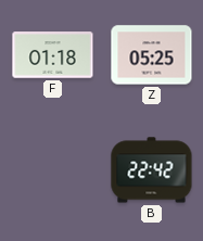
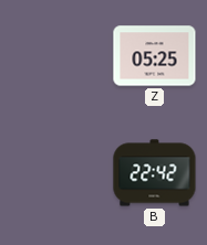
F: 01:18 -> none (53, 55)
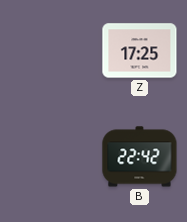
Z: 05:25 -> 17:25 (140, 51)
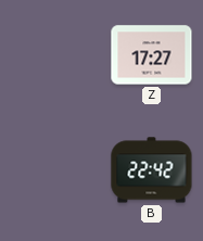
Z: 17:25 -> 17:27 (152, 55)
